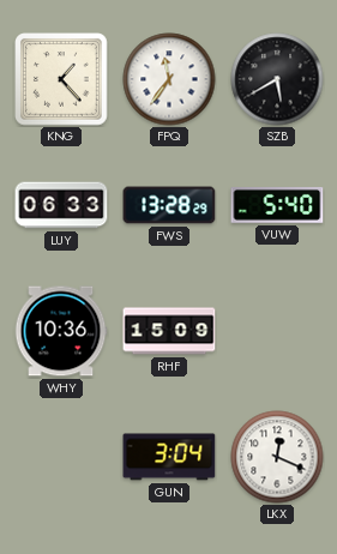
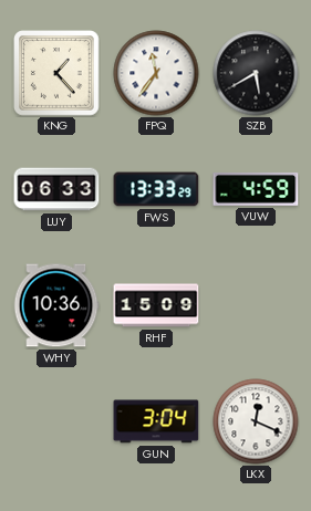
FWS: 13:28 -> 13:33 (156, 189)
VUW: 5:40 -> 4:59 (256, 189)
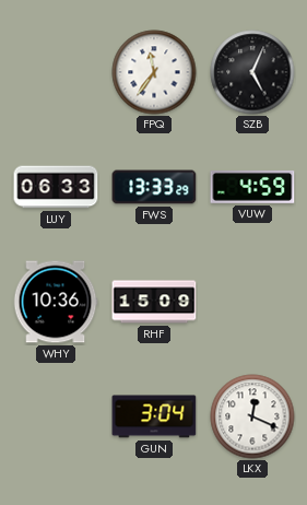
KNG: 1:23 -> none (56, 73)
SZB: 5:40 -> 5:04 (252, 72)
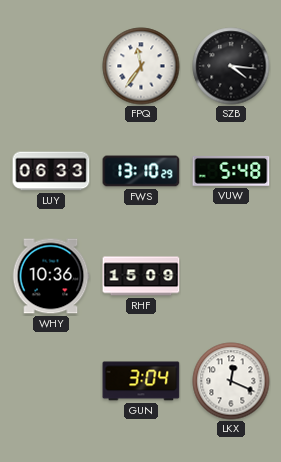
SZB: 5:04 -> 4:16 (231, 66)
FWS: 13:33 -> 13:10 (141, 171)
VUW: 4:59 -> 5:48 (231, 171)
